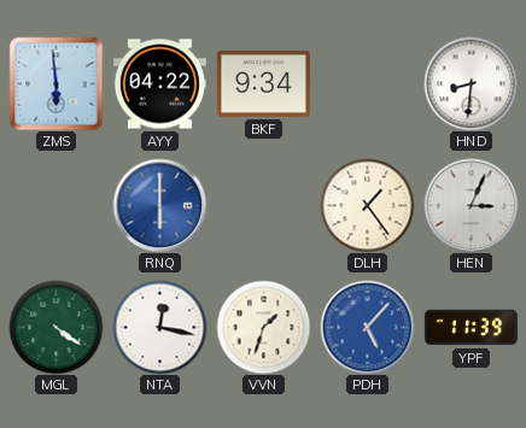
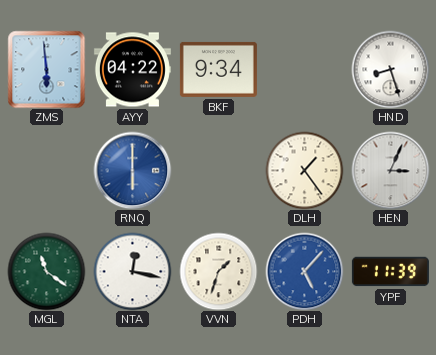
HND: 8:31 -> 8:27 (390, 69)
MGL: 4:21 -> 11:21 (46, 271)
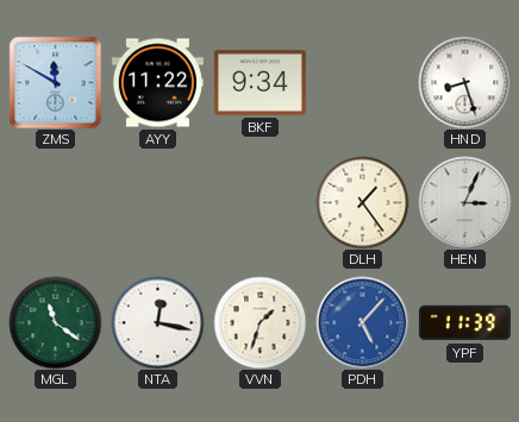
ZMS: 5:59 -> 11:50 (55, 82)
AYY: 04:22 -> 11:22 (157, 83)
RNQ: 6:00 -> none (132, 170)
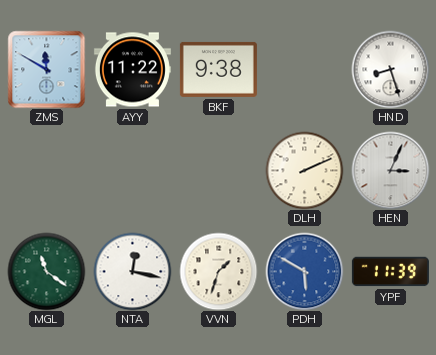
BKF: 9:34 -> 9:38 (218, 69)
DLH: 1:24 -> 2:11 (304, 170)
PDH: 5:07 -> 5:50 (304, 271)
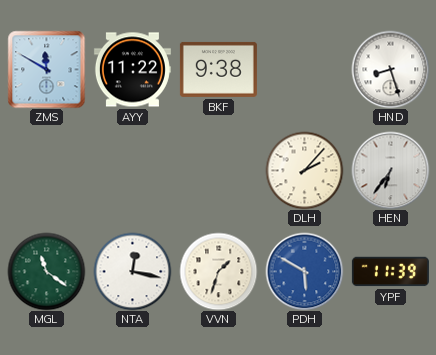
DLH: 2:11 -> 2:07 (304, 170)
HEN: 3:04 -> 6:36 (390, 170)
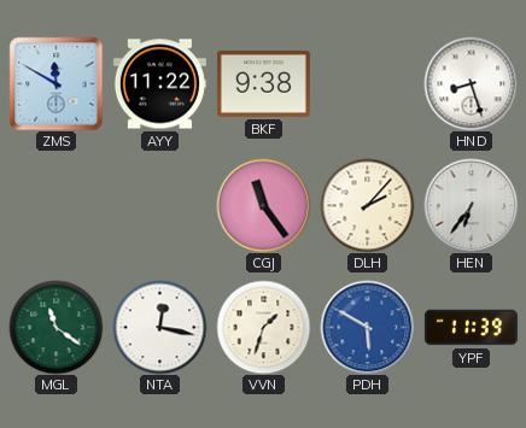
CGJ: none -> 11:24 (263, 205)
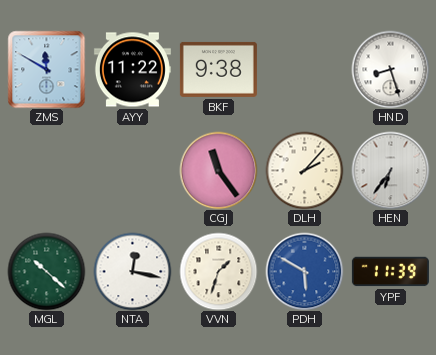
MGL: 11:21 -> 10:22 (46, 271)
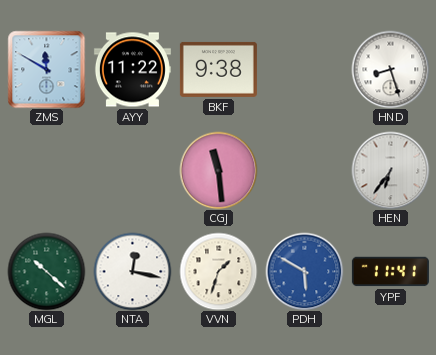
CGJ: 11:24 -> 11:29 (218, 170)
DLH: 2:07 -> none (304, 170)
YPF: 11:39 -> 11:41 (390, 272)
